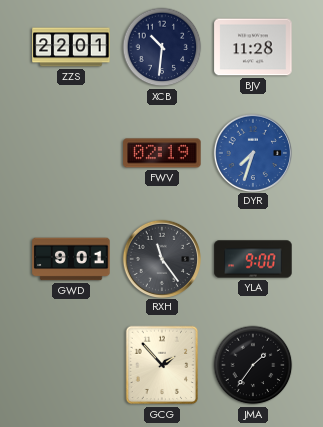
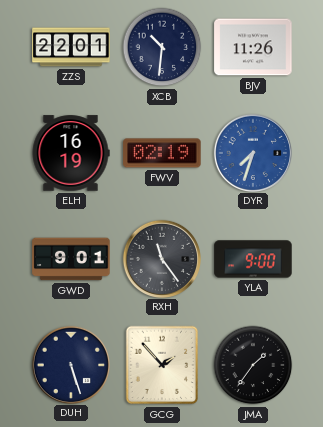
BJV: 11:28 -> 11:26 (253, 47)
ELH: none -> 16:19 (71, 153)
DUH: none -> 5:27 (70, 364)
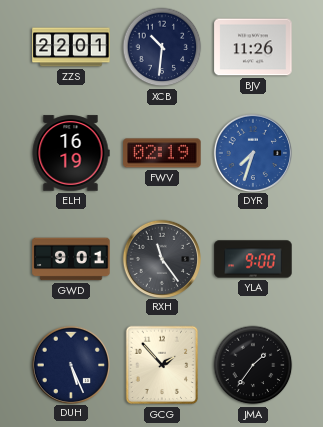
DUH: 5:27 -> 5:26 (70, 364)
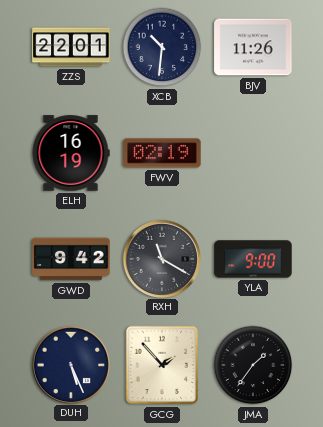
DYR: 7:33 -> none (252, 152)
GWD: 9:01 -> 9:42 (71, 259)
RXH: 11:24 -> 11:20 (161, 258)
